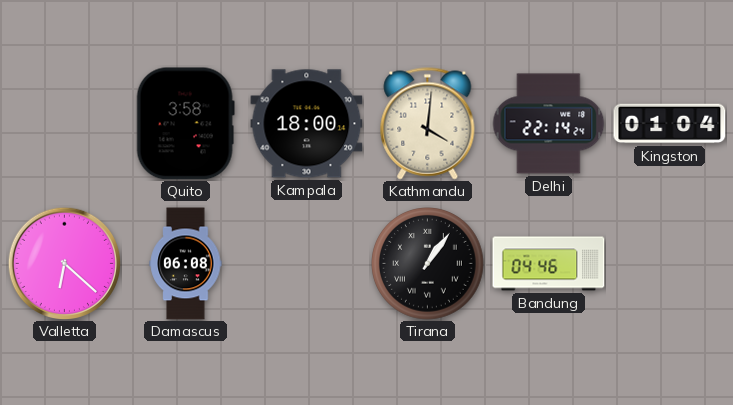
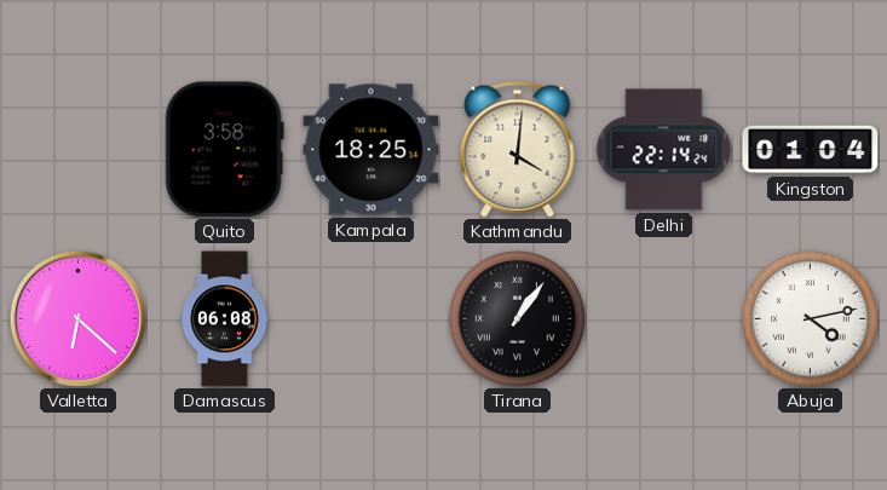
Kampala: 18:00 -> 18:25 (371, 150)
Bandung: 04:46 -> none (549, 264)
Abuja: none -> 4:13 (811, 319)
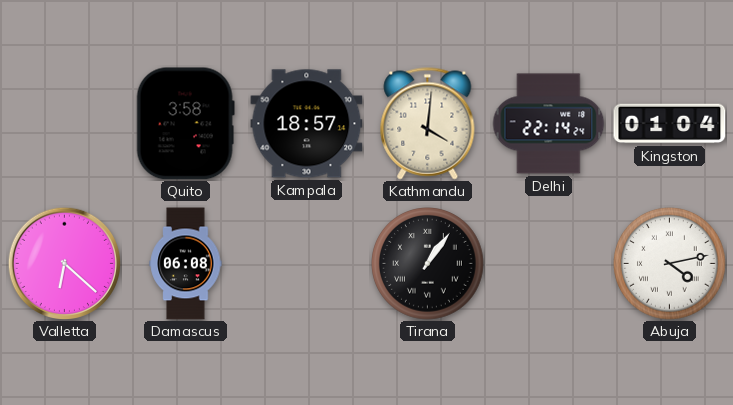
Kampala: 18:25 -> 18:57 (307, 124)
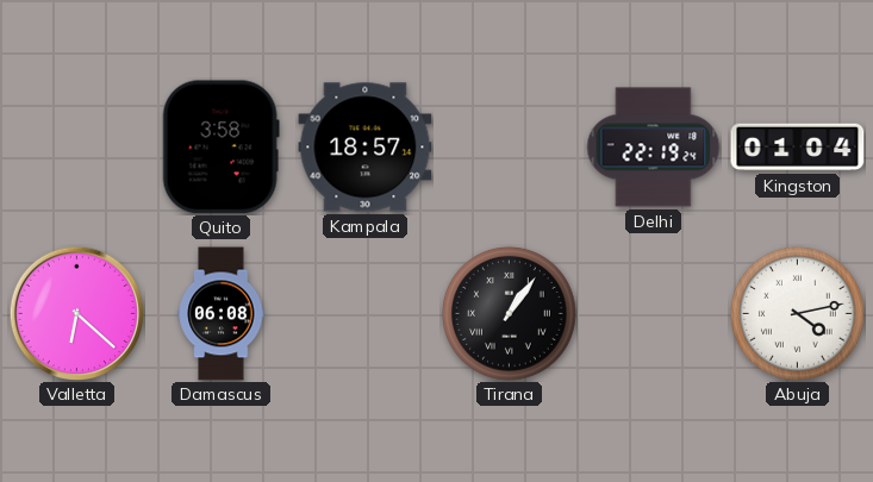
Kathmandu: 4:01 -> none (428, 124)
Delhi: 22:14 -> 22:19 (653, 148)
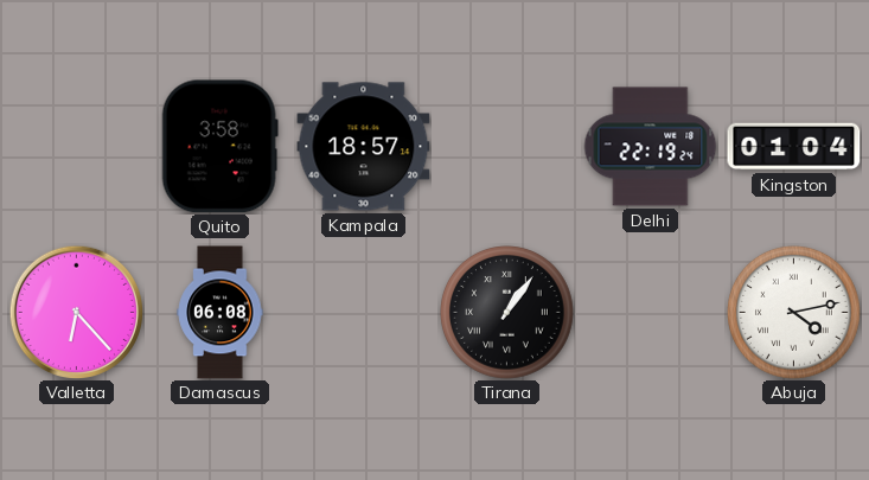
Valletta: 6:22 -> 6:23 (76, 312)
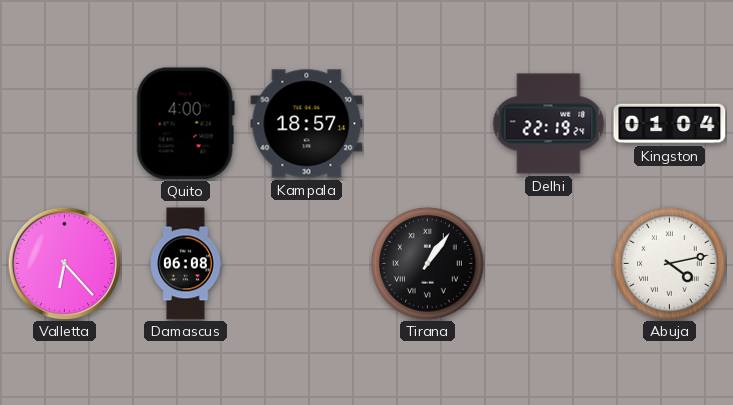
Quito: 3:58 -> 4:00 (185, 124)
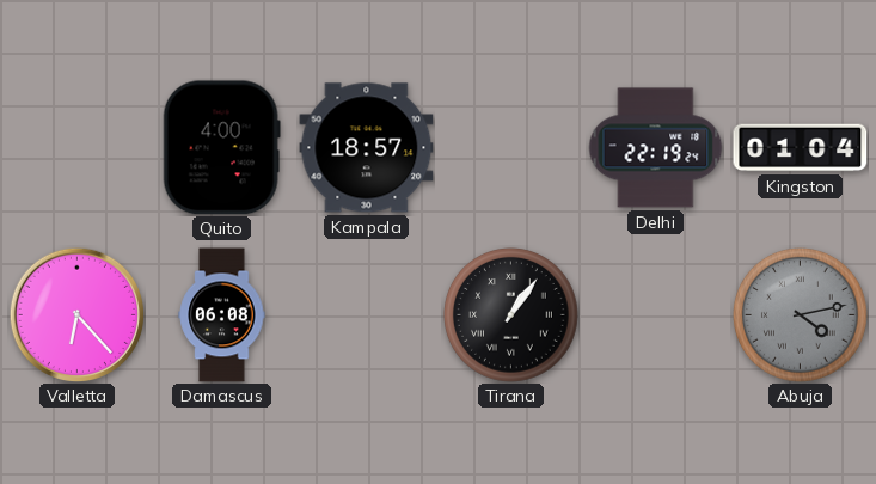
Abuja dial: white -> grey (801, 315)
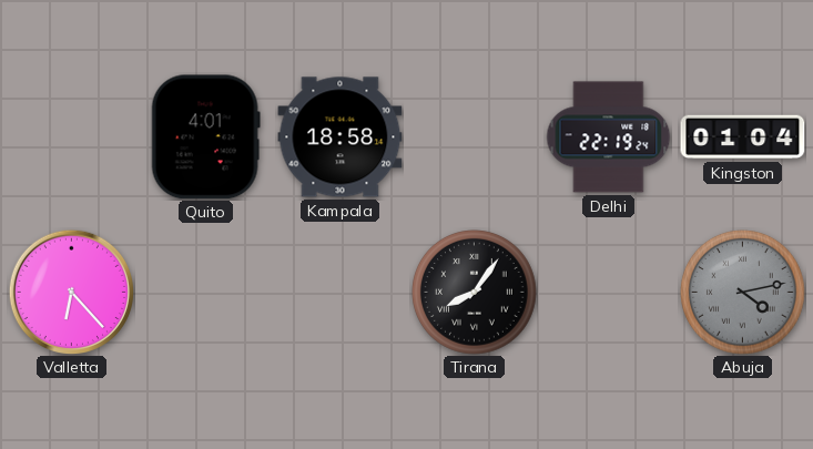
Quito: 4:00 -> 4:01 (205, 137)
Kampala: 18:57 -> 18:58 (341, 137)
Damascus: 06:08 -> none (222, 315)
Tirana: 1:06 -> 8:06 (475, 293)
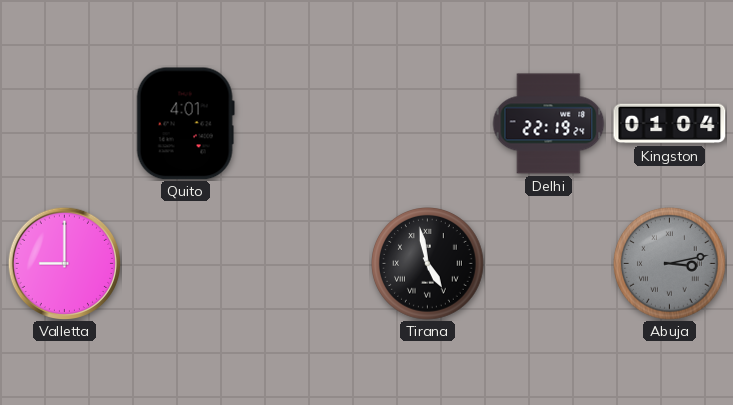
Kampala: 18:58 -> none (341, 137)
Valletta: 6:23 -> 9:00 (64, 263)
Tirana: 8:06 -> 4:58 (428, 264)
Abuja: 4:13 -> 3:13 (670, 264)
